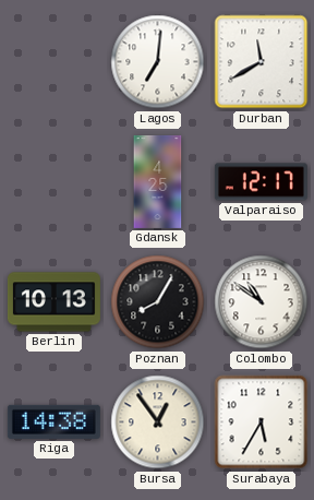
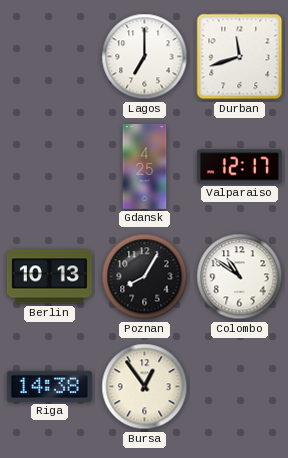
Lagos: 7:01 -> 7:00 (145, 57)
Durban: 11:40 -> 11:42 (240, 57)
Surabaya: 5:35 -> none (262, 422)
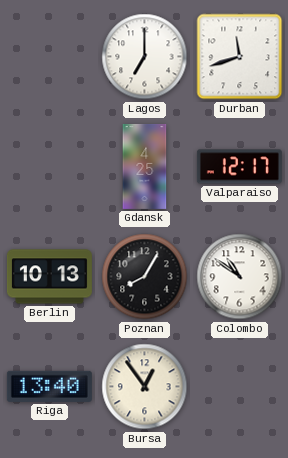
Riga: 14:38 -> 13:40 (49, 386)
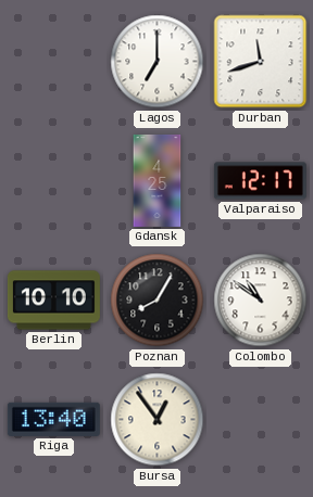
Berlin: 10:13 -> 10:10 (53, 301)
